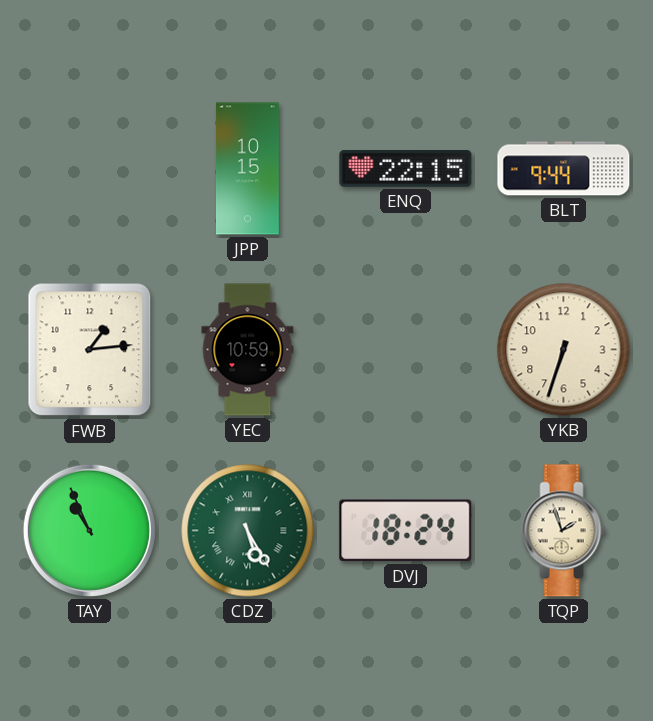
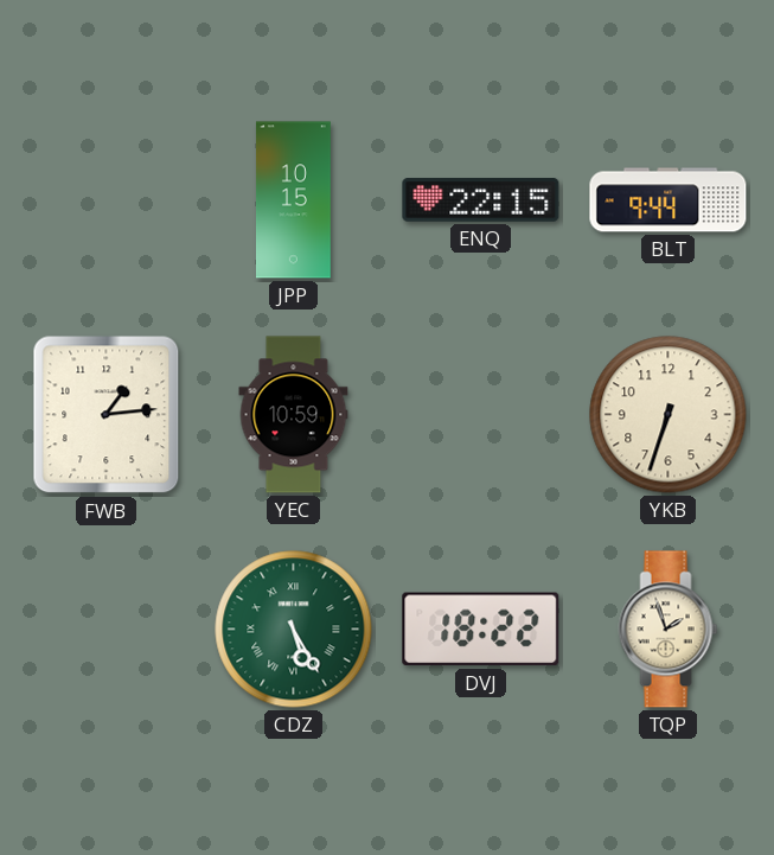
TAY: 10:56 -> none (89, 530)
DVJ: 18:24 -> 18:22 (481, 630)
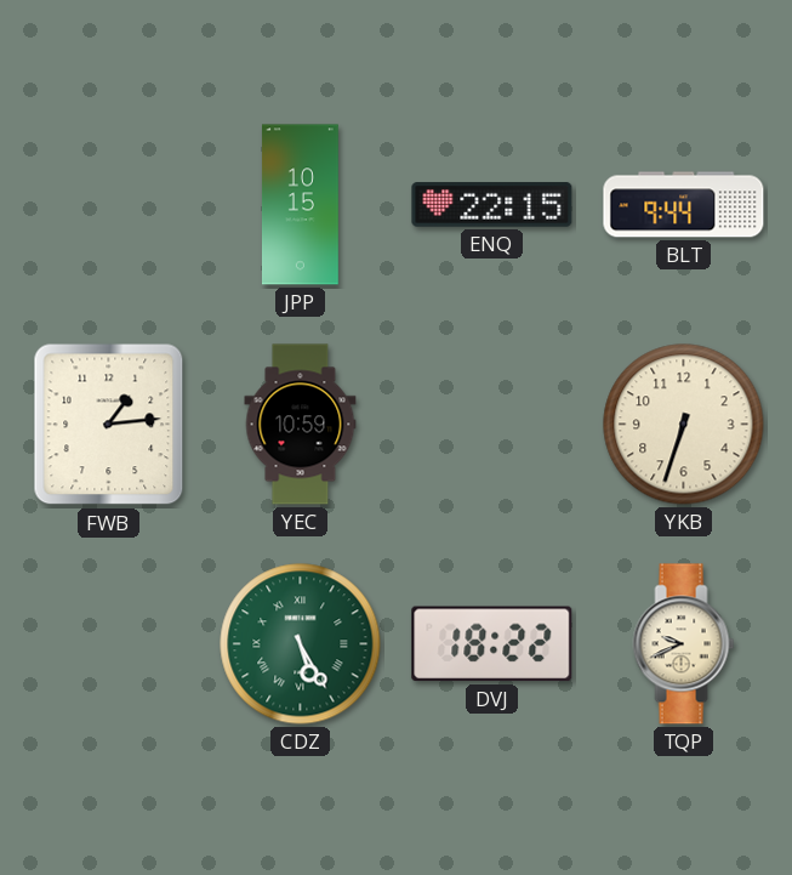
TQP: 1:57 -> 9:41 (684, 644)
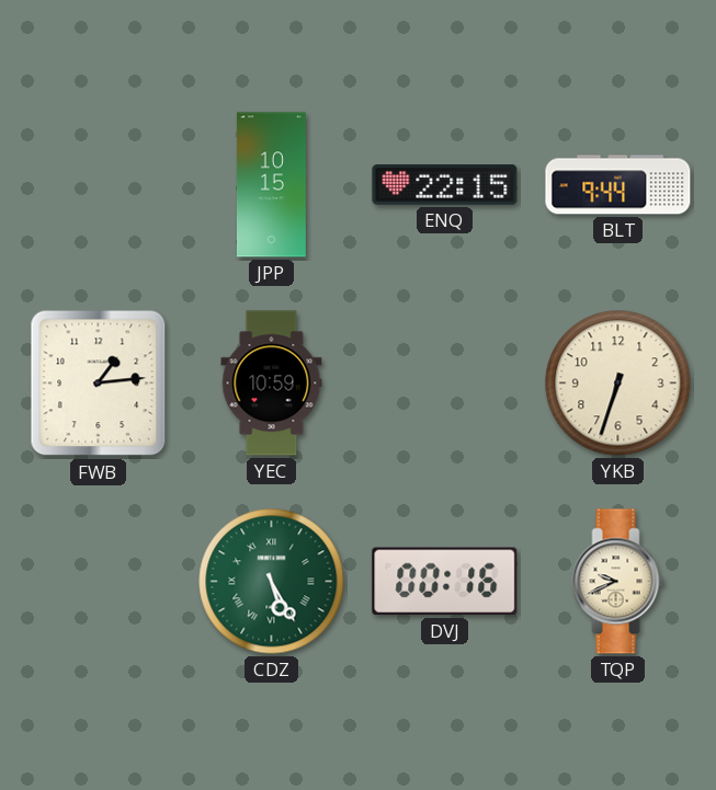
DVJ: 18:22 -> 00:16 (445, 582)
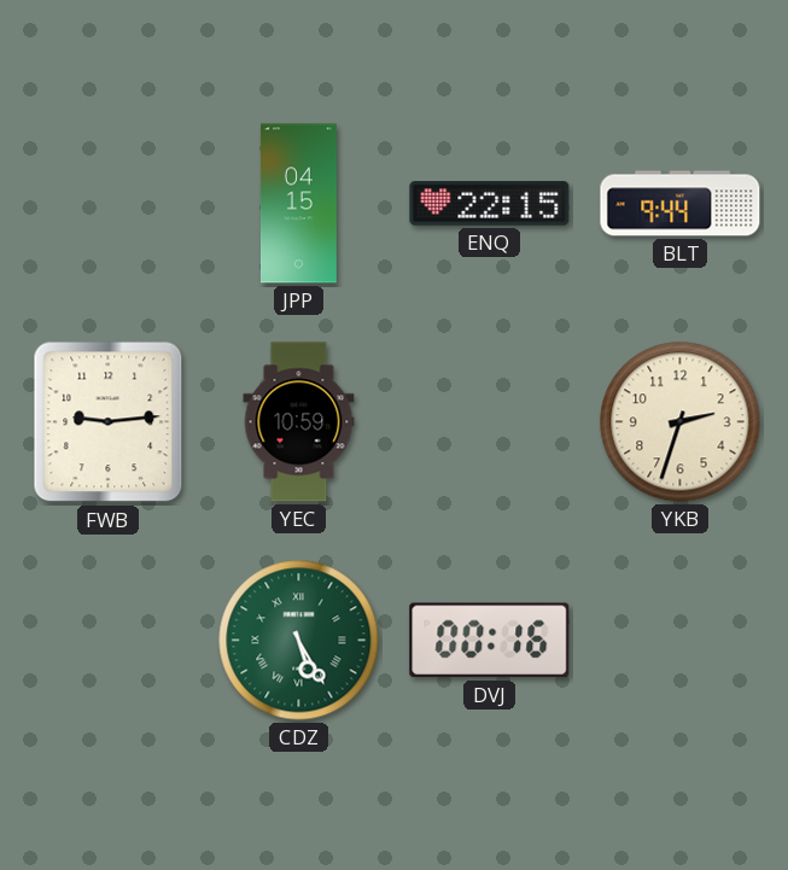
JPP: 10:15 -> 04:15 (298, 204)
FWB: 1:14 -> 9:14 (109, 422)
YKB: 6:33 -> 2:33 (681, 422)
TQP: 9:41 -> none (618, 582)
